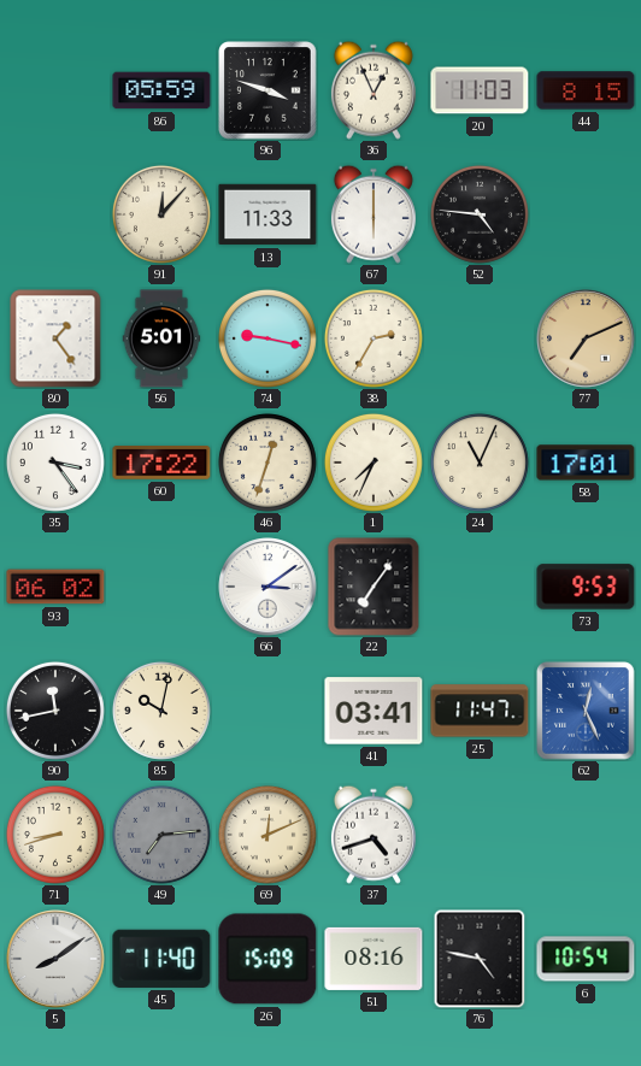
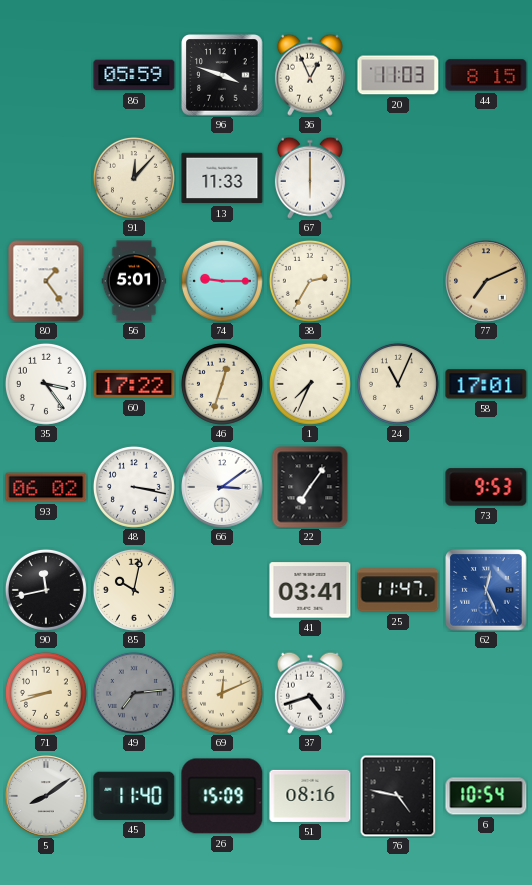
52: 4:46 -> none (480, 214)
74: 9:17 -> 9:15 (222, 281)
48: none -> 3:17 (134, 487)
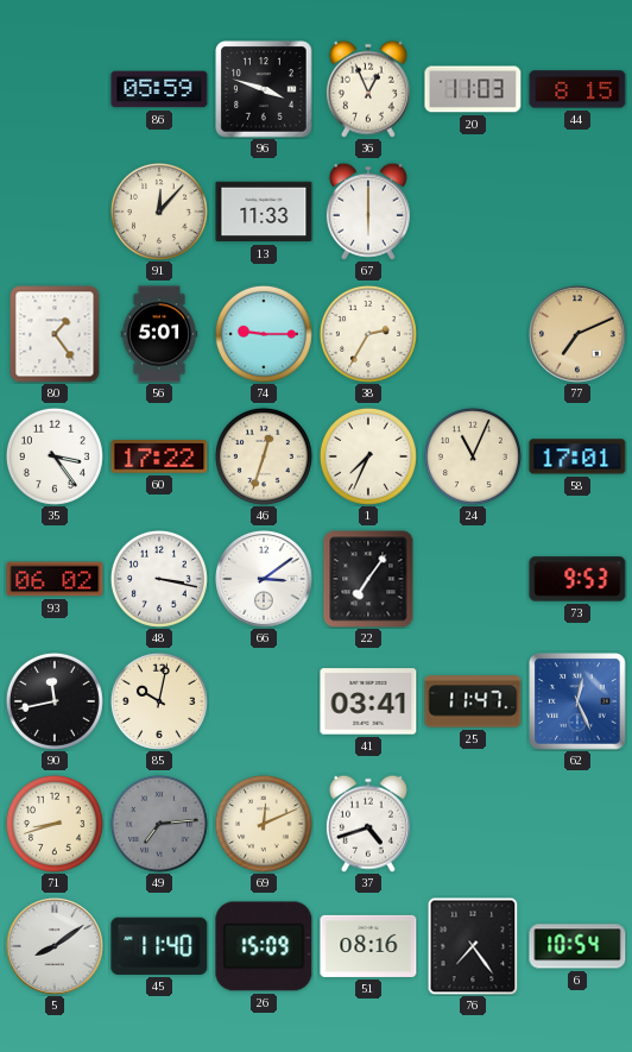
76: 4:47 -> 7:24 (473, 946)
